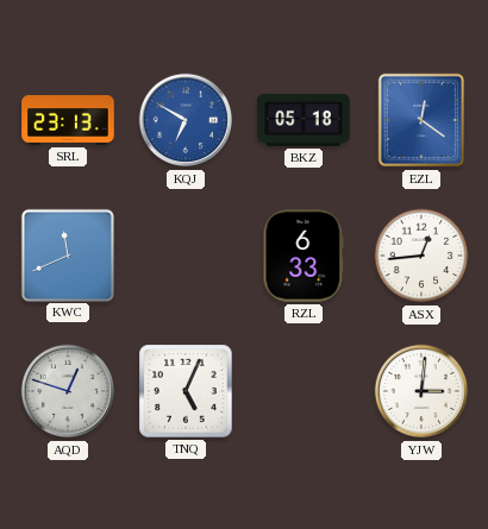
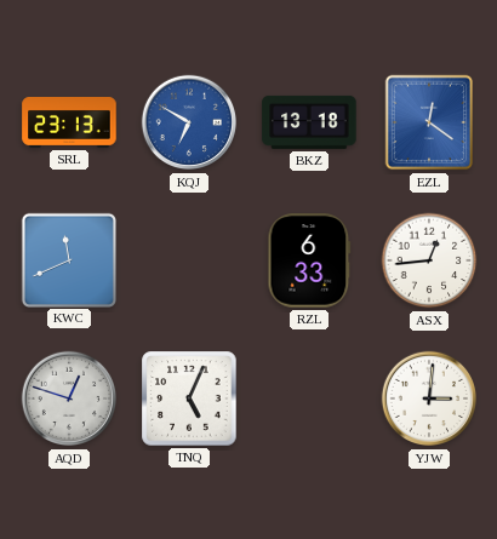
BKZ: 05:18 -> 13:18 (309, 122)
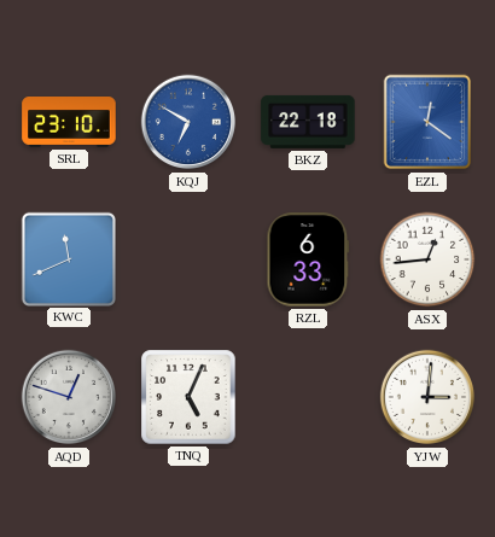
SRL: 23:13 -> 23:10 (69, 123)
BKZ: 13:18 -> 22:18 (308, 122)
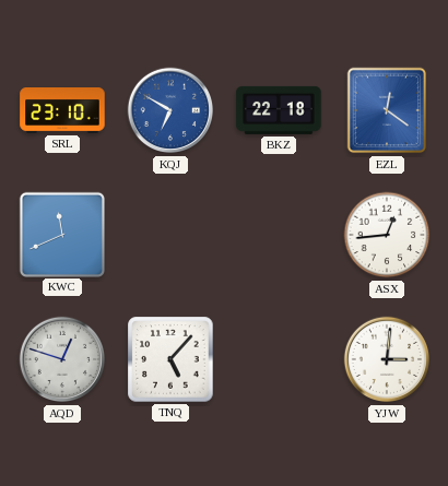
RZL: 6:33 -> none (308, 259)
TNQ: 5:04 -> 5:07 (170, 359)
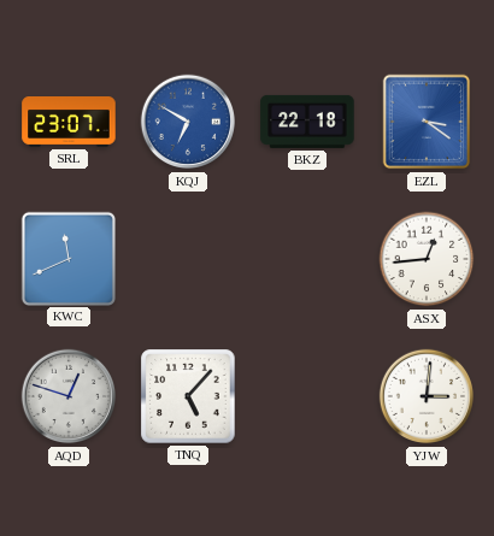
SRL: 23:10 -> 23:07 (69, 123)
EZL: 12:21 -> 3:21 (427, 122)
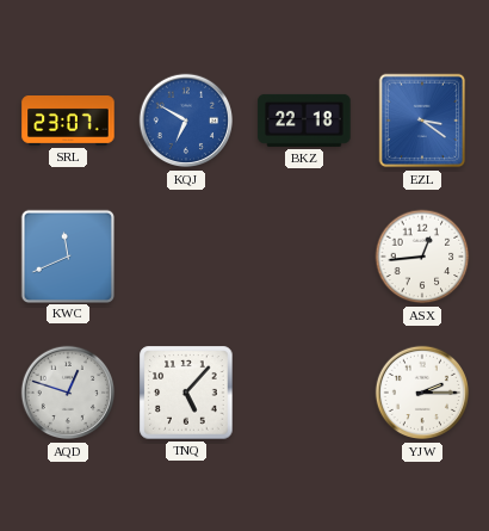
YJW: 3:01 -> 2:15 (422, 393)
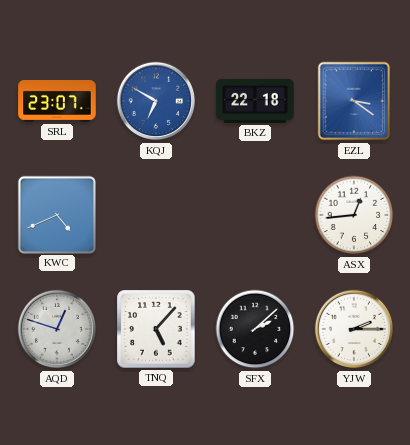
KWC: 11:41 -> 4:41 (56, 214)
SFX: none -> 2:08 (255, 329)
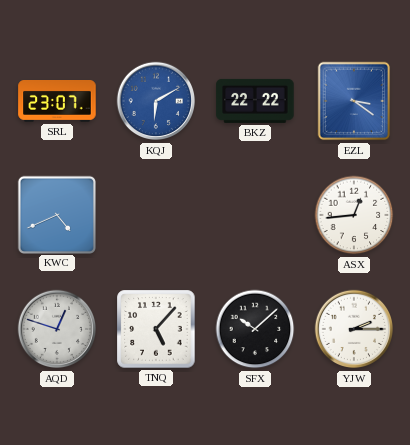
KQJ: 6:50 -> 6:10 (156, 101)
BKZ: 22:18 -> 22:22 (255, 101)
SFX: 2:08 -> 10:08 (255, 329)
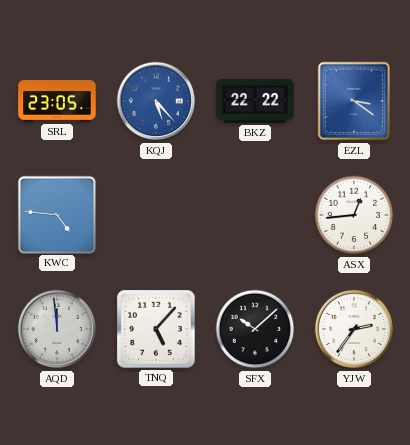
SRL: 23:07 -> 23:05 (57, 102)
KQJ: 6:10 -> 5:23 (156, 101)
KWC: 4:41 -> 4:46 (56, 214)
AQD: 12:48 -> 11:59 (57, 329)
YJW: 2:15 -> 2:36 (354, 329)
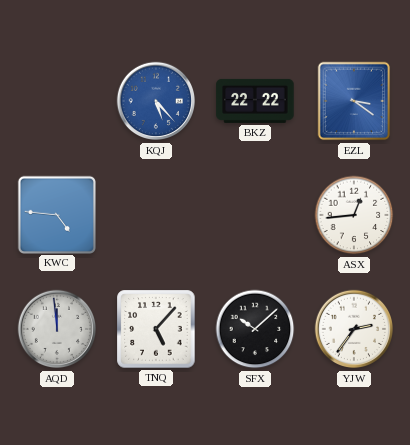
SRL: 23:05 -> none (57, 102)
